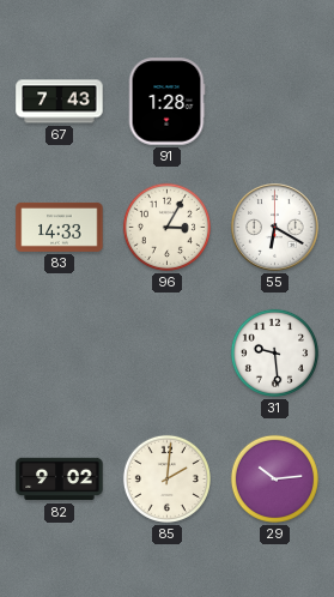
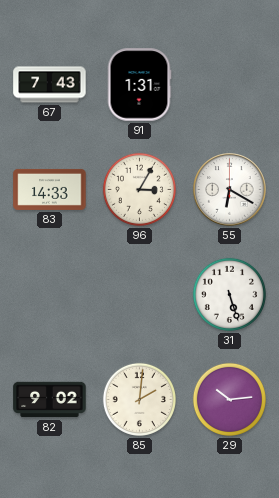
91: 1:28 -> 1:31 (139, 85)
31: 9:29 -> 5:27 (229, 294)
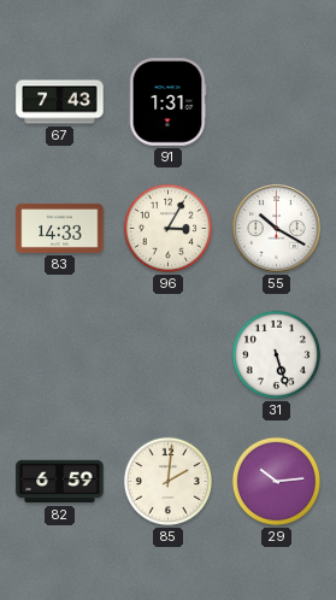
55: 6:20 -> 10:20 (277, 229)
82: 9:02 -> 6:59 (60, 482)
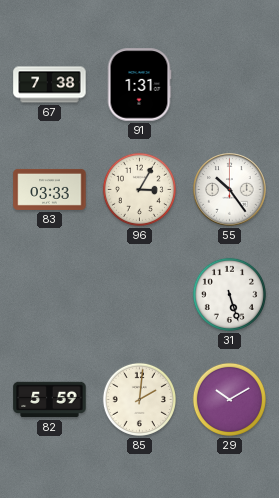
67: 7:43 -> 7:38 (50, 85)
83: 14:33 -> 03:33 (50, 189)
55: 10:20 -> 10:24 (230, 190)
82: 6:59 -> 5:59 (50, 400)
29: 10:14 -> 10:10 (229, 399)
